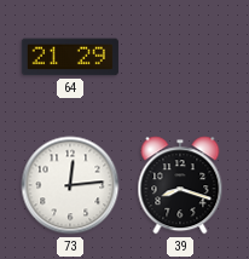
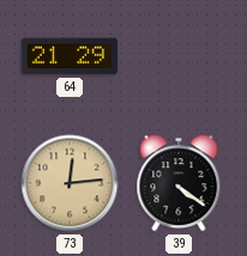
73 dial: white -> champagne (70, 183)
39: 8:18 -> 4:21 (179, 183)
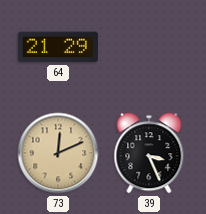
73: 12:14 -> 12:11 (58, 153)
39: 4:21 -> 3:26 (149, 153)
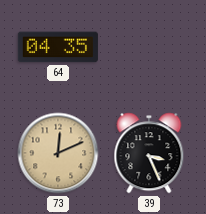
64: 21:29 -> 04:35 (58, 47)
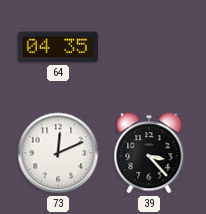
73 dial: champagne -> white (58, 153)
39: 3:26 -> 3:23 (149, 153)
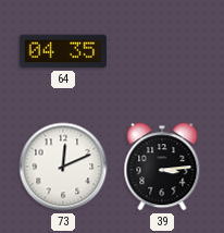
39: 3:23 -> 3:14 (162, 167)
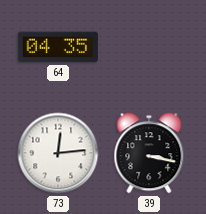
73: 12:11 -> 12:14 (58, 153)
39: 3:14 -> 3:17 (149, 153)
